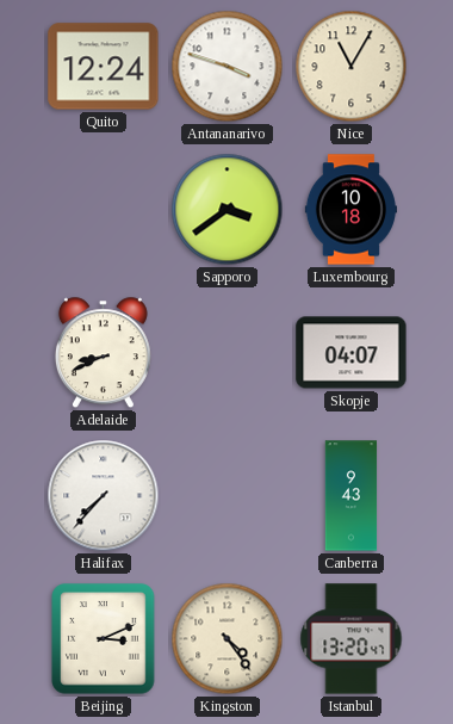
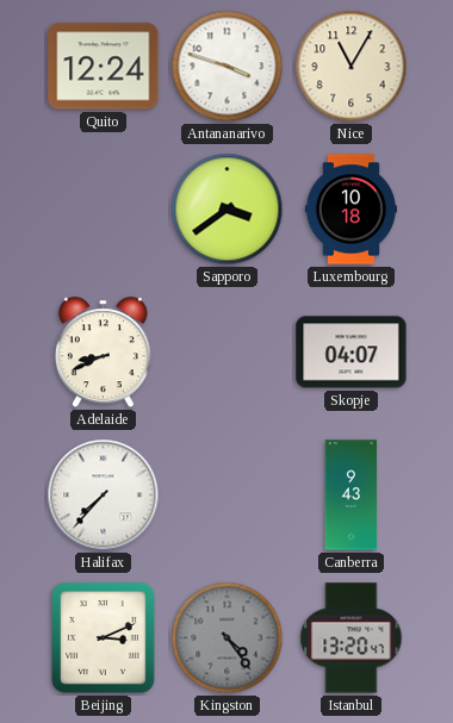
Kingston dial: cream -> grey (228, 638)
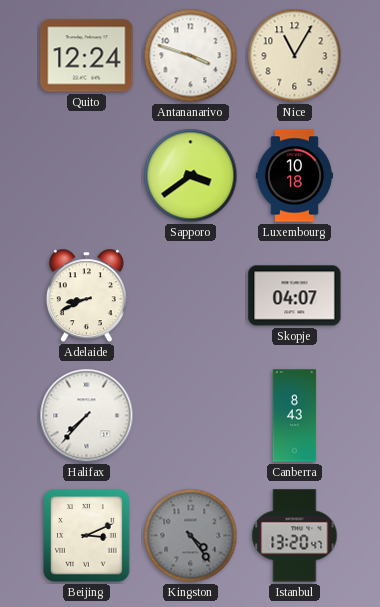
Canberra: 9:43 -> 8:43 (295, 416)
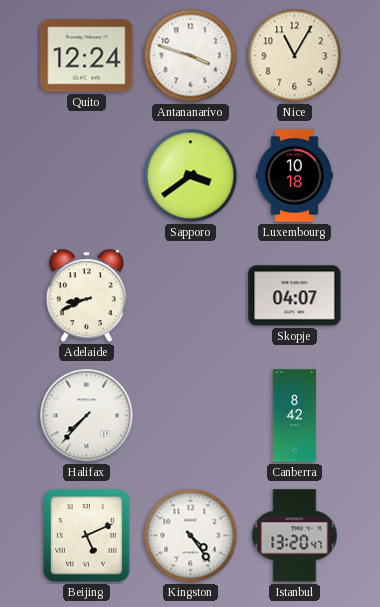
Canberra: 8:43 -> 8:42 (295, 416)
Beijing: 3:11 -> 5:11 (87, 536)
Kingston dial: grey -> white (191, 536)
